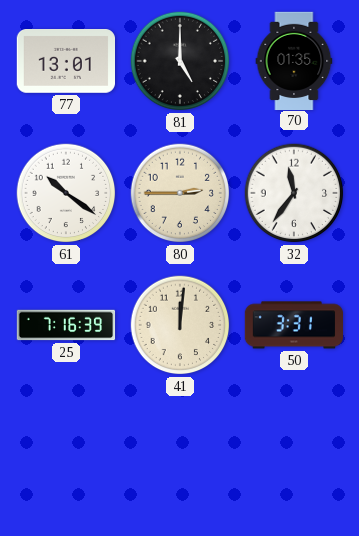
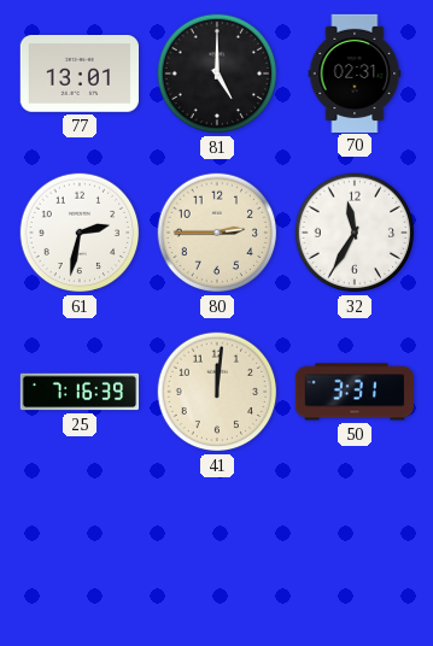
70: 01:35 -> 02:31 (355, 72)
61: 10:21 -> 2:32 (80, 233)
32: 11:36 -> 11:35 (355, 233)
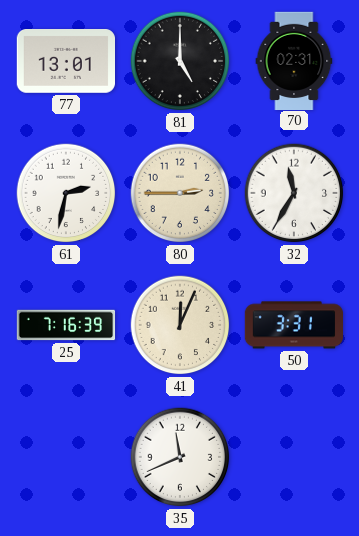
41: 12:01 -> 12:04 (180, 325)
35: none -> 11:41 (180, 457)
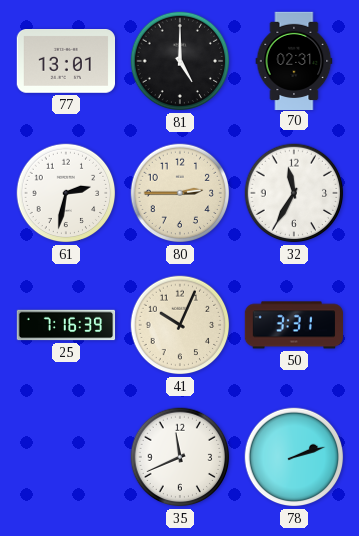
41: 12:04 -> 10:04 (180, 325)
78: none -> 2:12 (294, 457)
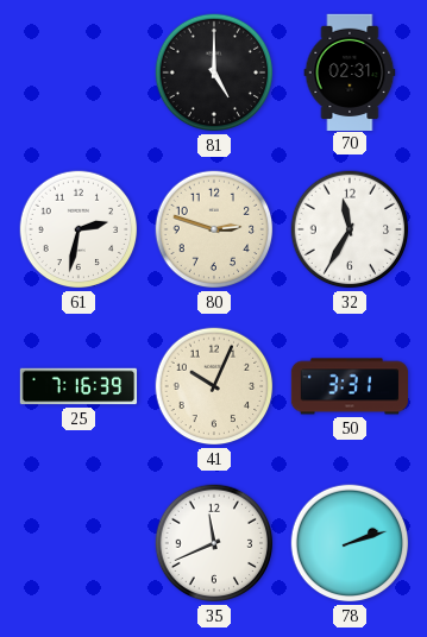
77: 13:01 -> none (65, 62)
80: 2:45 -> 2:48 (214, 229)
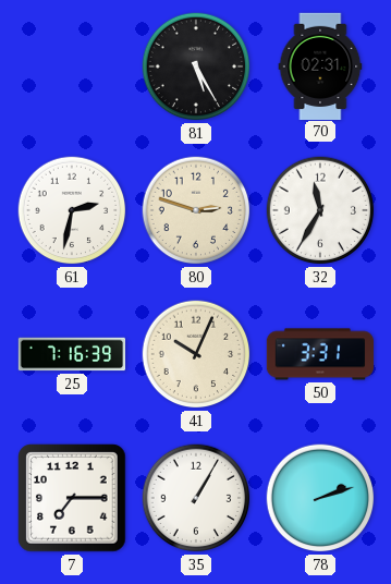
81: 5:00 -> 5:25 (196, 66)
7: none -> 7:15 (72, 498)
35: 11:41 -> 1:05 (196, 498)
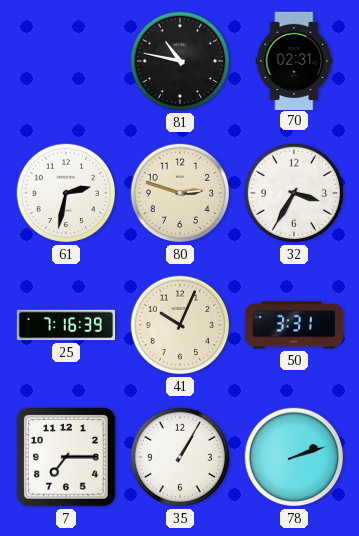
81: 5:25 -> 10:47 (180, 61)
32: 11:35 -> 3:35 (294, 193)
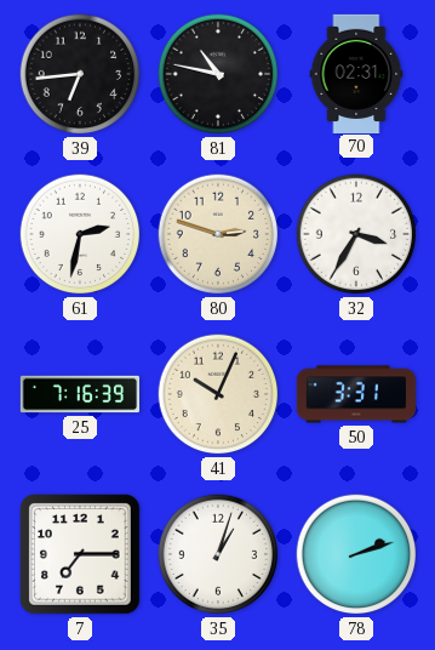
39: none -> 6:44 (80, 74)
35: 1:05 -> 1:03 (218, 554)
